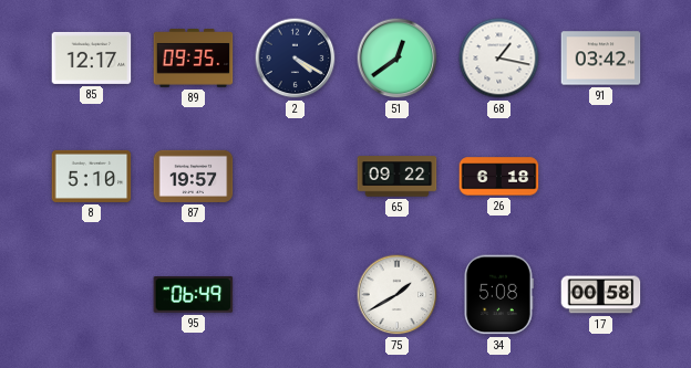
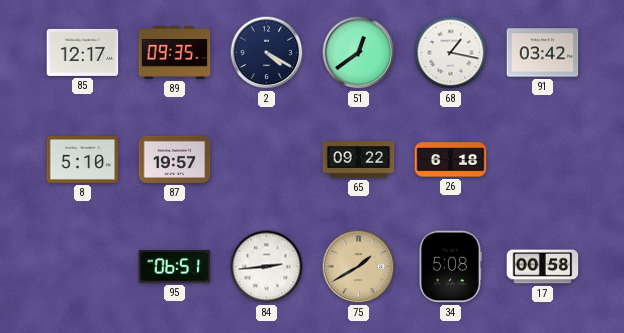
95: 06:49 -> 06:51 (175, 267)
84: none -> 2:44 (267, 267)
75 dial: white -> champagne (359, 267)
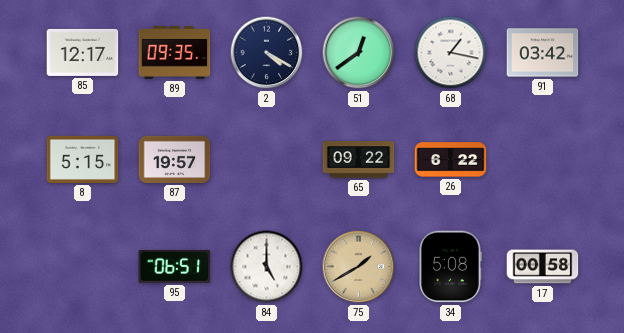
8: 5:10 -> 5:15 (83, 159)
26: 6:18 -> 6:22 (451, 160)
84: 2:44 -> 5:00 (267, 267)
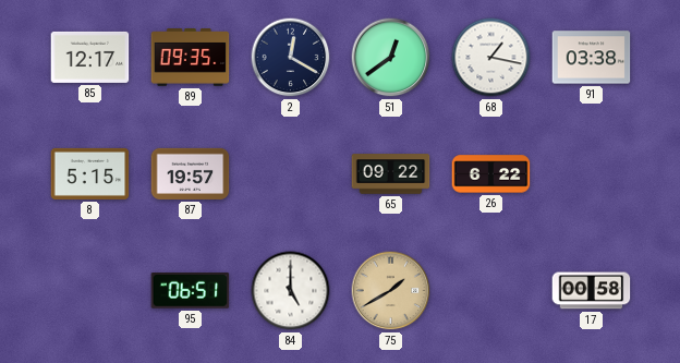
2: 4:20 -> 12:20 (291, 58)
91: 03:42 -> 03:38 (592, 58)
34: 5:08 -> none (450, 267)
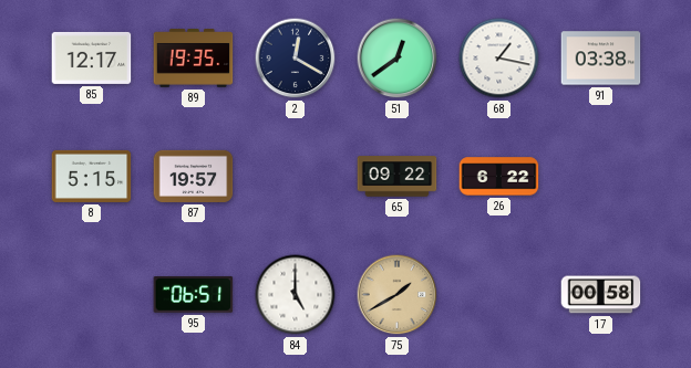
89: 09:35 -> 19:35 (194, 59)
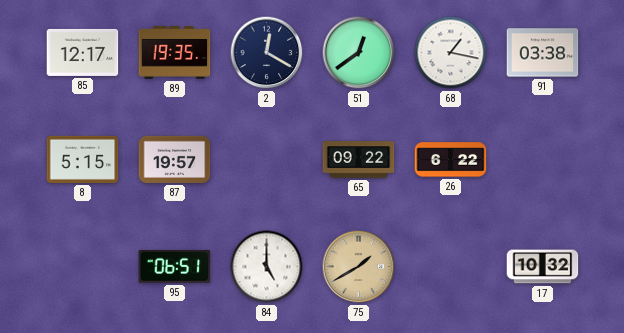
17: 00:58 -> 10:32 (543, 267)
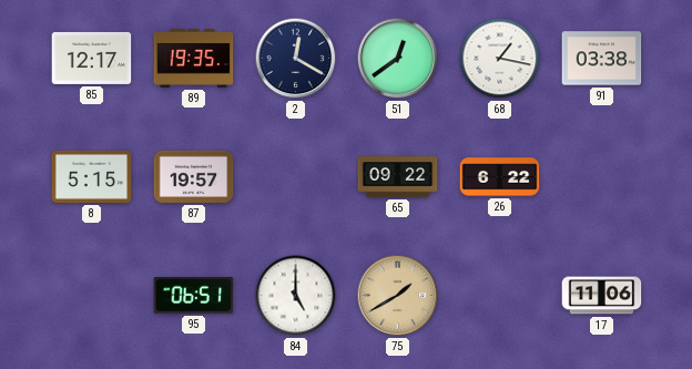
17: 10:32 -> 11:06 (602, 296)
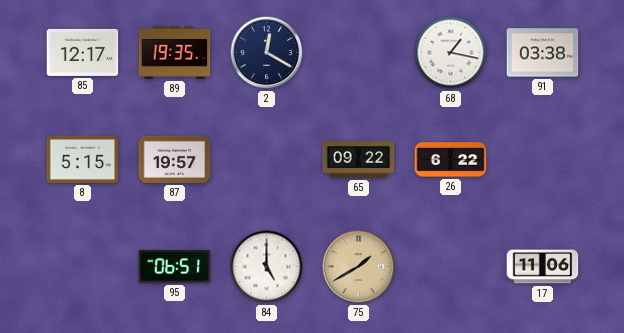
51: 12:39 -> none (398, 59)
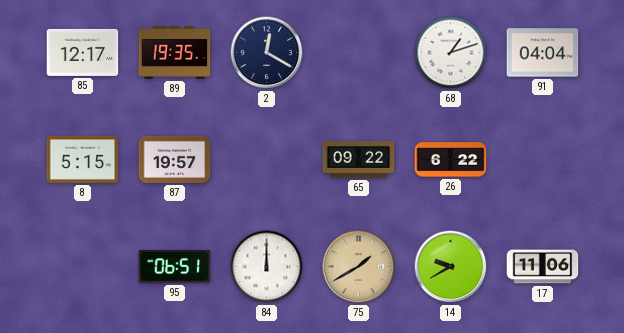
68: 1:17 -> 1:12 (451, 53)
91: 03:38 -> 04:04 (543, 53)
84: 5:00 -> 12:00 (267, 267)
14: none -> 9:40 (451, 267)
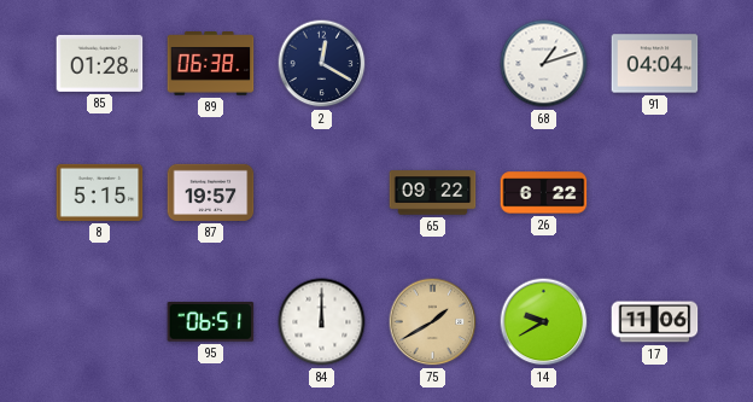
85: 12:17 -> 01:28 (100, 63)
89: 19:35 -> 06:38 (211, 64)
